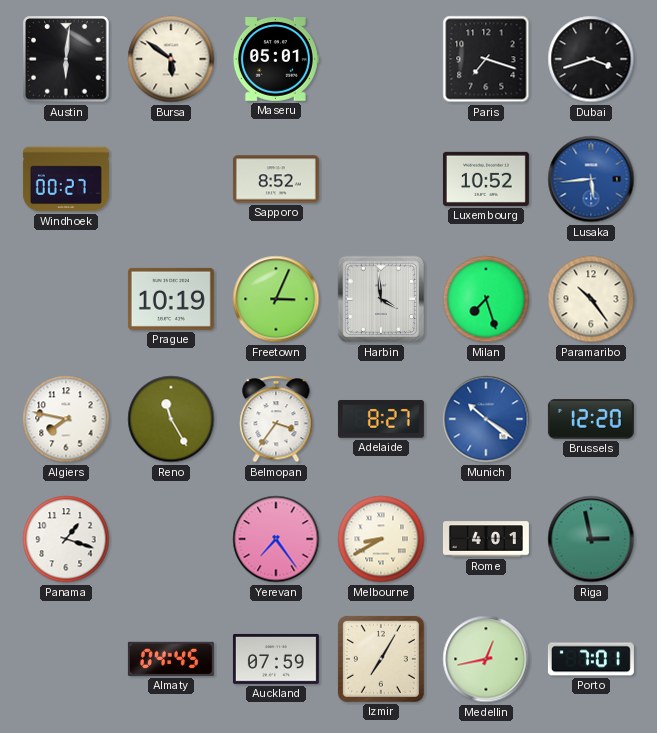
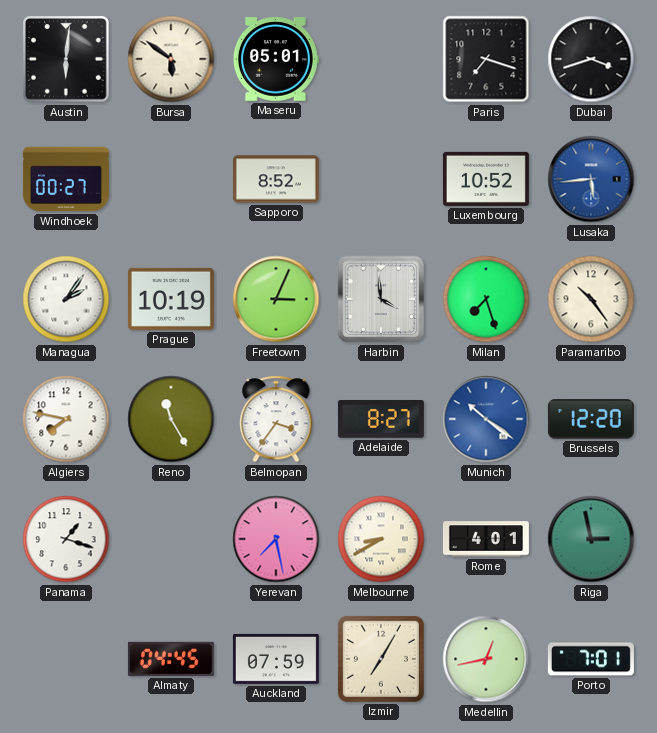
Managua: none -> 2:06 (66, 299)
Yerevan: 7:24 -> 7:28 (276, 539)
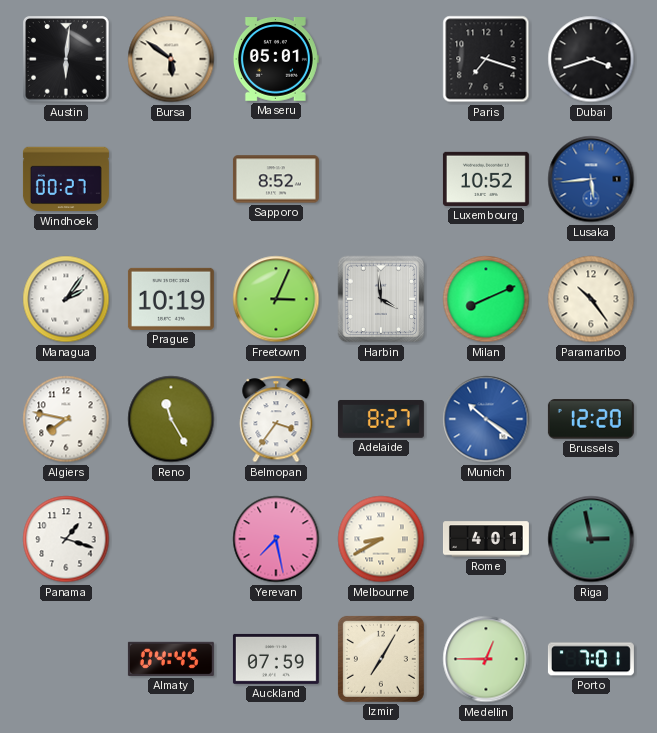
Milan: 7:27 -> 8:11 (486, 299)
Medellin: 12:43 -> 12:45 (486, 659)
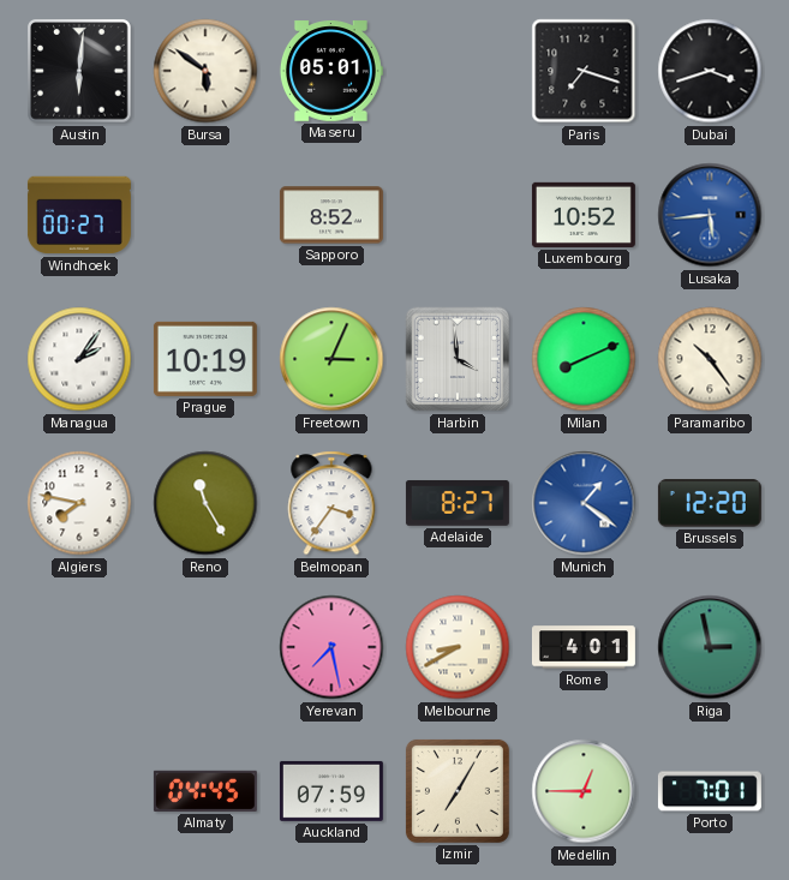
Munich: 10:21 -> 1:21 (584, 503)
Panama: 1:18 -> none (66, 539)
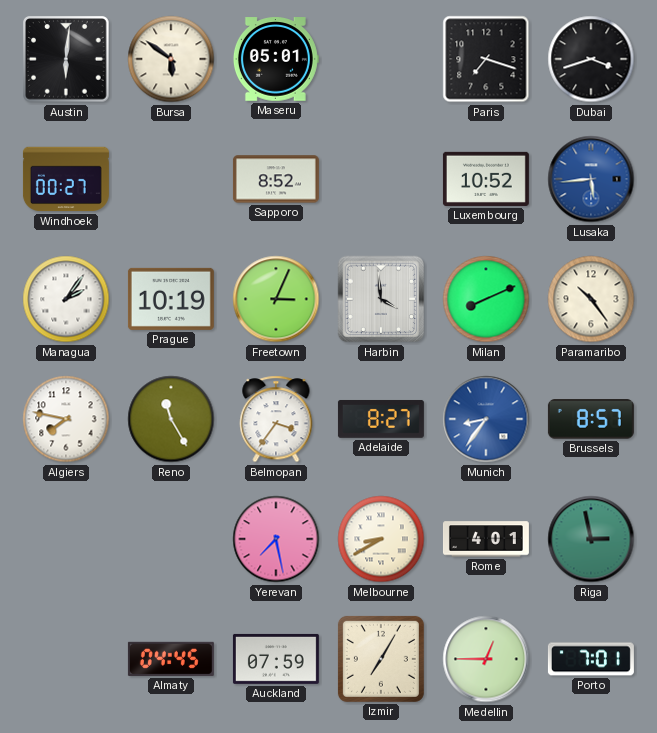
Munich: 1:21 -> 8:36 (486, 419)
Brussels: 12:20 -> 8:57 (591, 419)
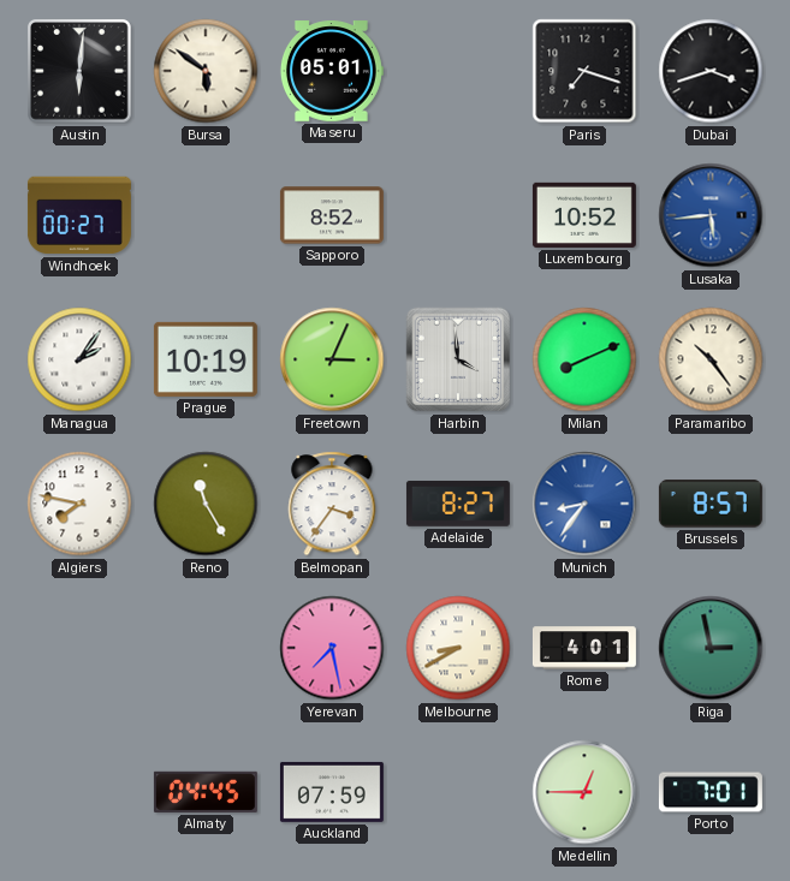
Izmir: 7:05 -> none (381, 659)
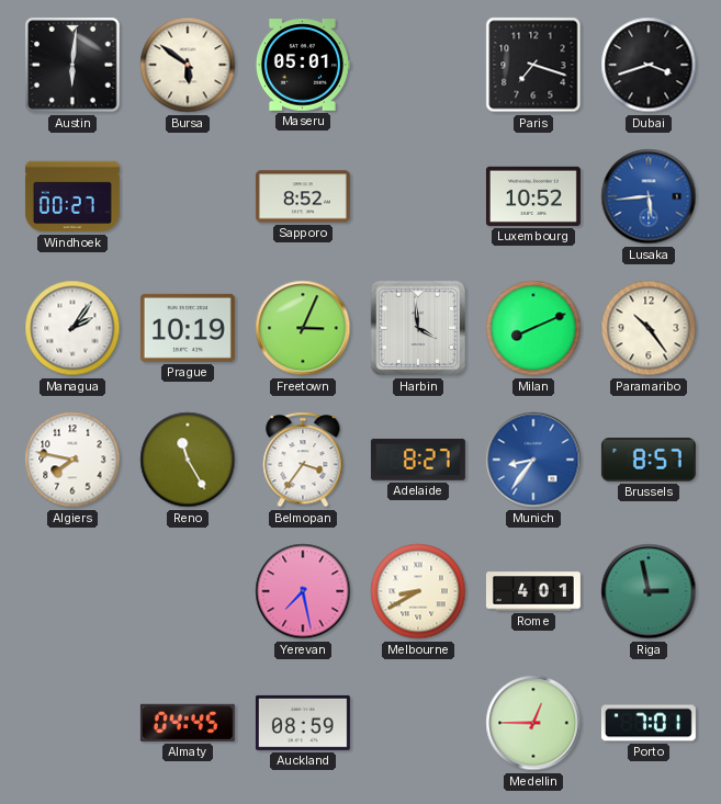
Auckland: 07:59 -> 08:59 (303, 723)
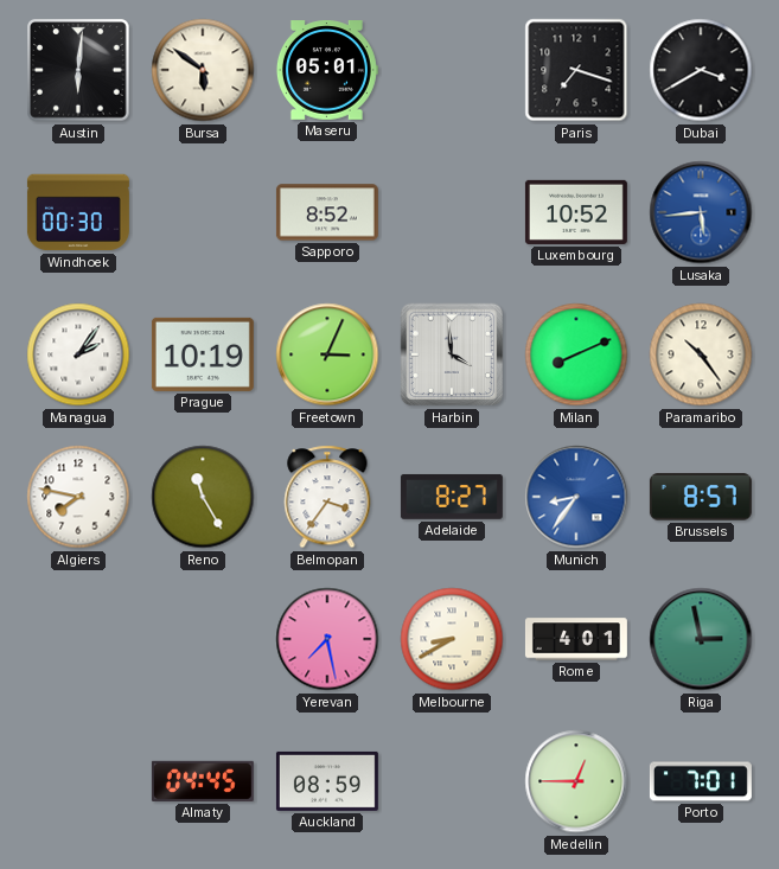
Dubai: 3:42 -> 3:40 (701, 70)
Windhoek: 00:27 -> 00:30 (78, 212)
